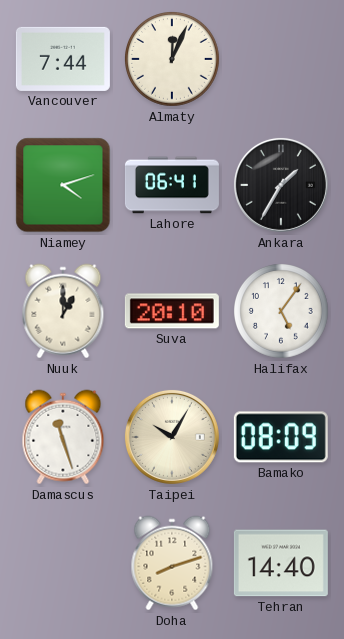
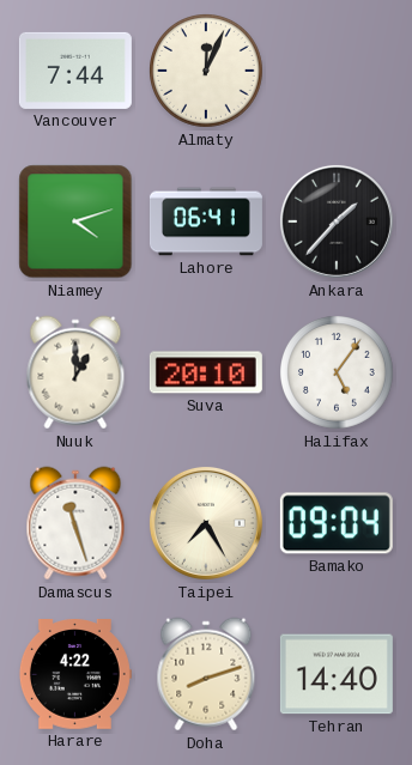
Ankara: 1:35 -> 1:37 (337, 221)
Taipei: 10:05 -> 7:25 (206, 523)
Bamako: 08:09 -> 09:04 (337, 523)
Harare: none -> 4:22 (74, 675)
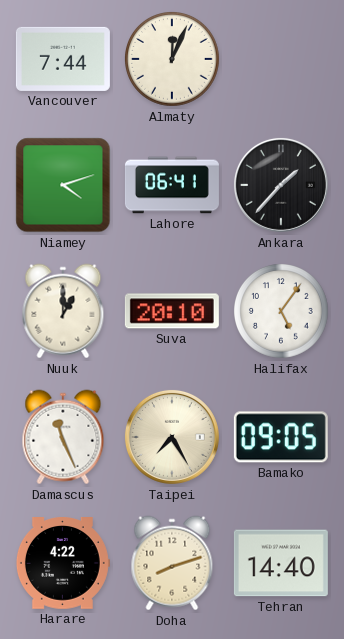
Damascus: 11:27 -> 11:26 (63, 437)
Bamako: 09:04 -> 09:05 (281, 437)
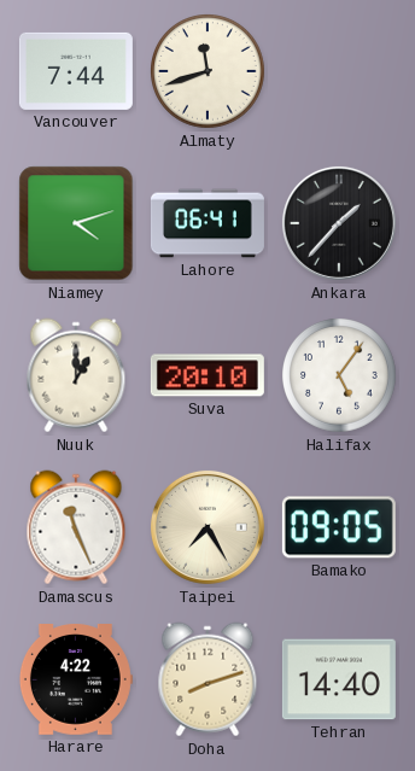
Almaty: 12:04 -> 11:42 (209, 72)
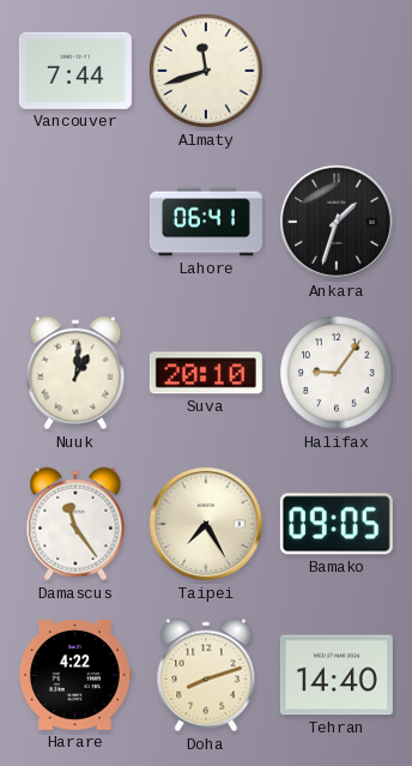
Niamey: 4:12 -> none (76, 223)
Ankara: 1:37 -> 1:33 (337, 222)
Nuuk: 1:00 -> 1:01 (75, 373)
Halifax: 5:06 -> 9:06 (338, 374)
Damascus: 11:26 -> 11:24 (75, 524)
